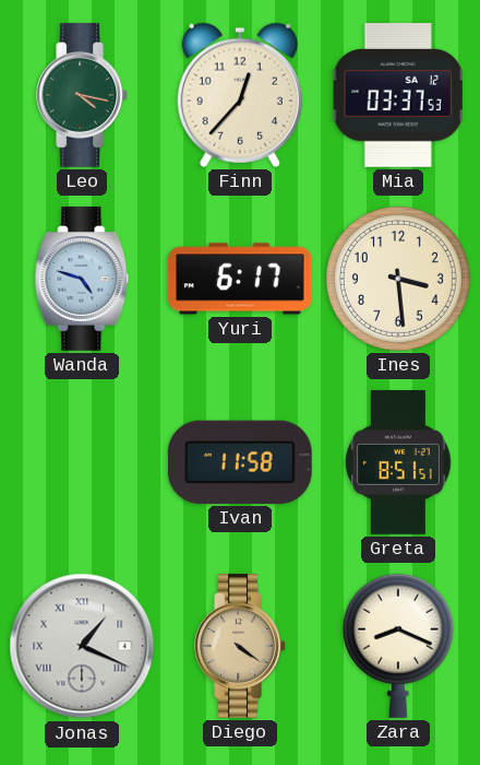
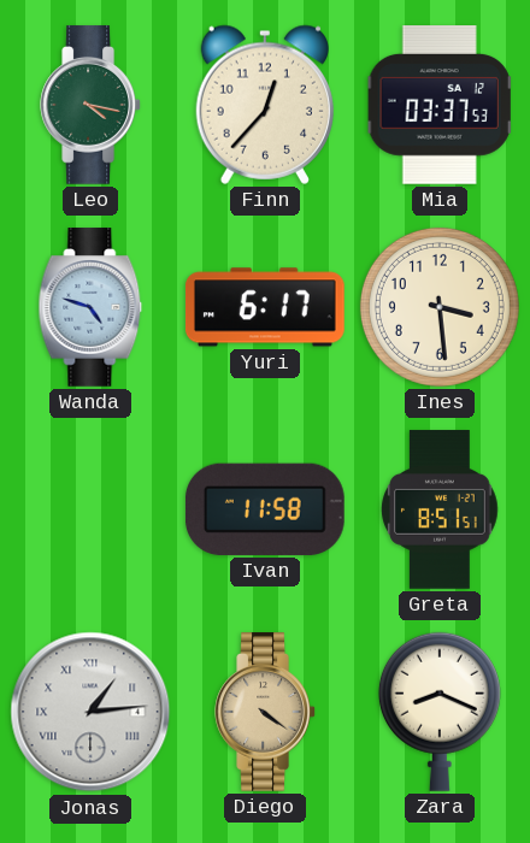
Jonas: 1:19 -> 1:14 (90, 712)
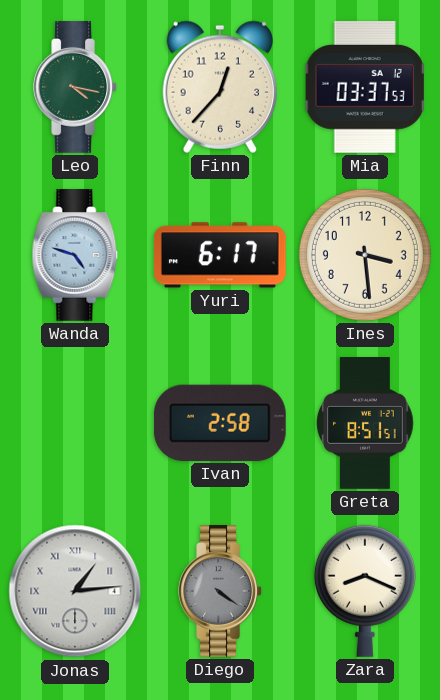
Ivan: 11:58 -> 2:58 (220, 423)
Diego dial: champagne -> grey (220, 591)
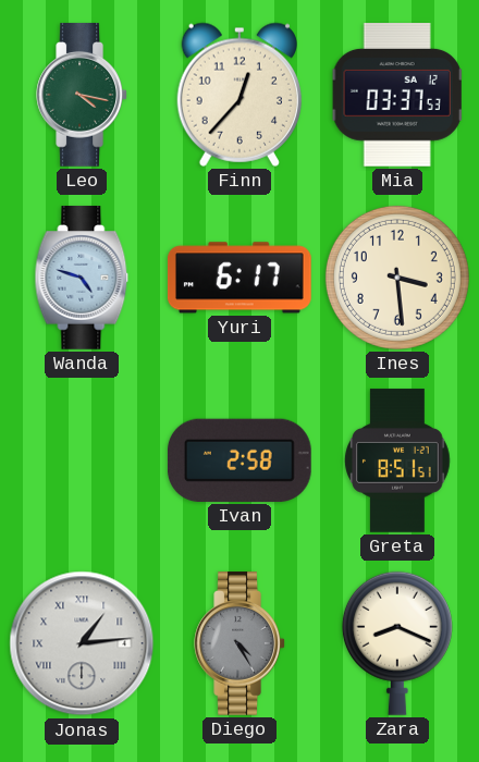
Diego: 4:21 -> 4:25 (239, 643)
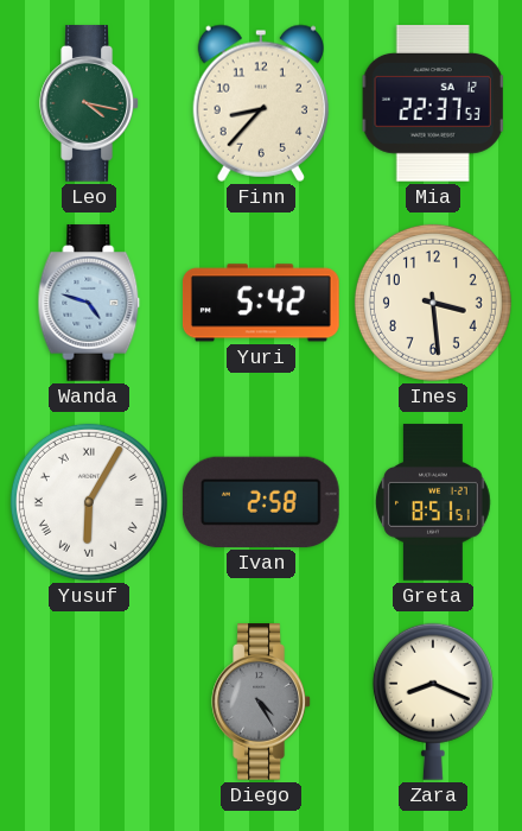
Finn: 12:37 -> 8:37 (260, 103)
Mia: 03:37 -> 22:37 (433, 104)
Yuri: 6:17 -> 5:42 (261, 303)
Yusuf: none -> 6:05 (89, 502)
Jonas: 1:14 -> none (82, 643)
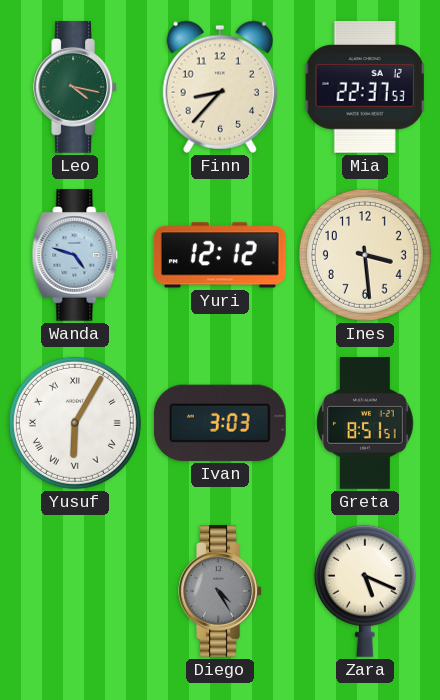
Yuri: 5:42 -> 12:12 (220, 255)
Ivan: 2:58 -> 3:03 (220, 423)
Zara: 8:19 -> 5:19 (365, 591)
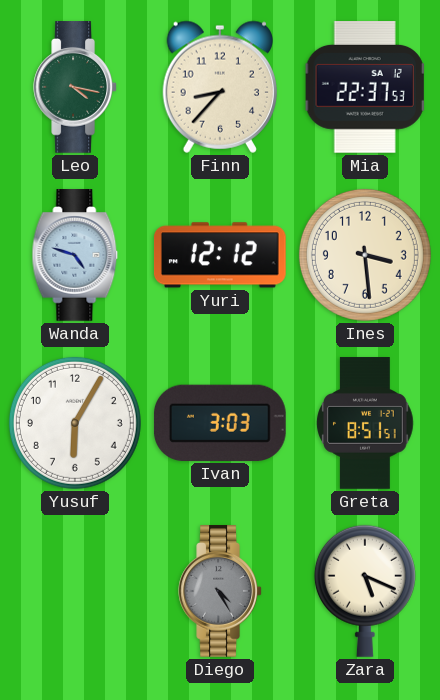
Yusuf numerals: Roman -> Arabic (75, 423)
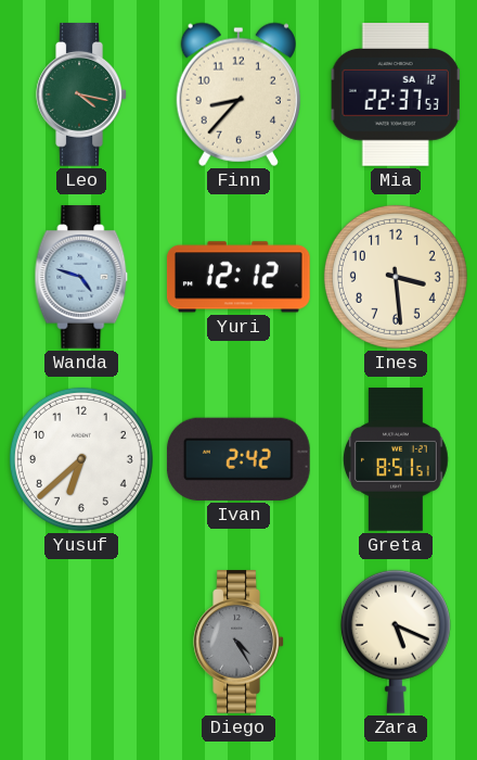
Yusuf: 6:05 -> 6:38 (81, 459)
Ivan: 3:03 -> 2:42 (238, 459)
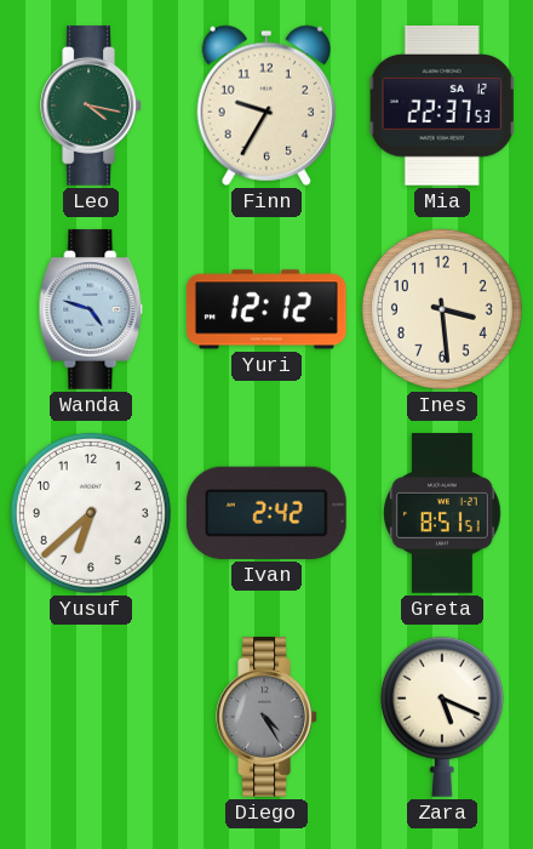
Finn: 8:37 -> 9:35 (265, 106)
